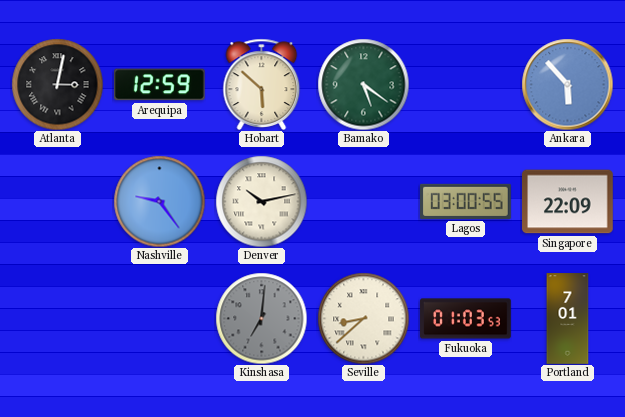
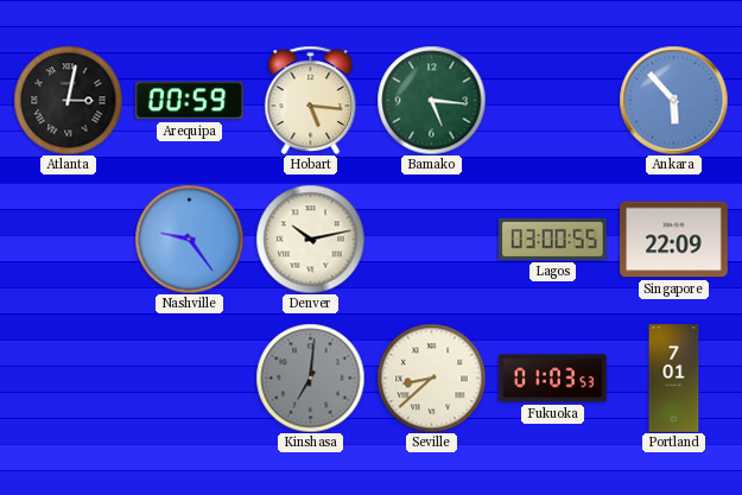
Arequipa: 12:59 -> 00:59 (189, 101)
Hobart: 5:52 -> 5:16 (311, 100)
Bamako: 5:21 -> 5:16 (431, 100)
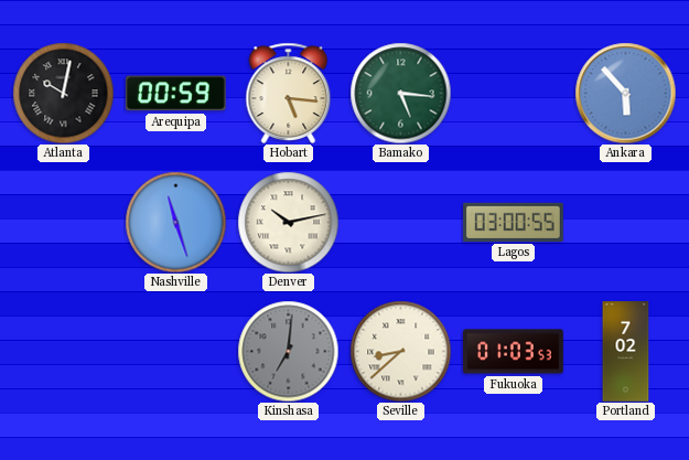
Atlanta: 3:02 -> 10:02 (63, 93)
Nashville: 9:24 -> 11:27 (175, 222)
Singapore: 22:09 -> none (674, 240)
Portland: 7:01 -> 7:02 (626, 352)
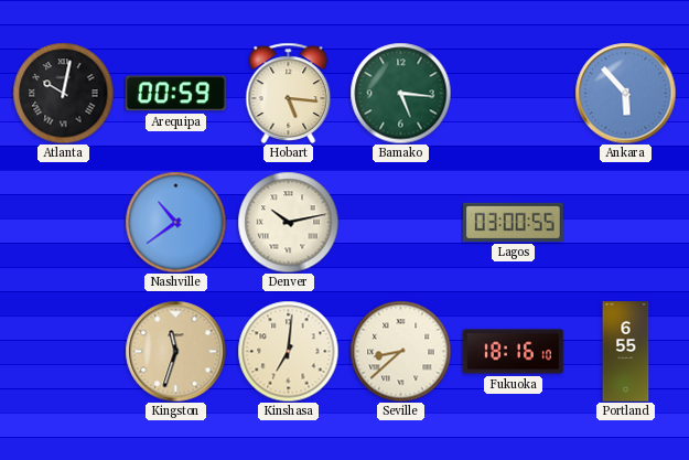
Nashville: 11:27 -> 10:39 (175, 222)
Kingston: none -> 11:33 (175, 351)
Kinshasa dial: grey -> cream (288, 351)
Fukuoka: 01:03 -> 18:16 (514, 352)
Portland: 7:02 -> 6:55 (626, 352)
